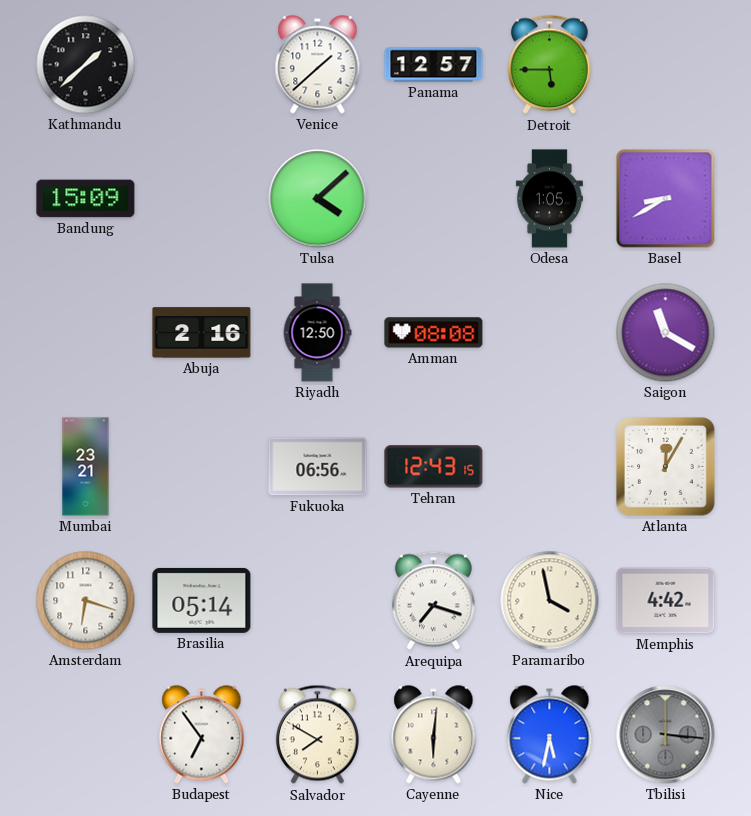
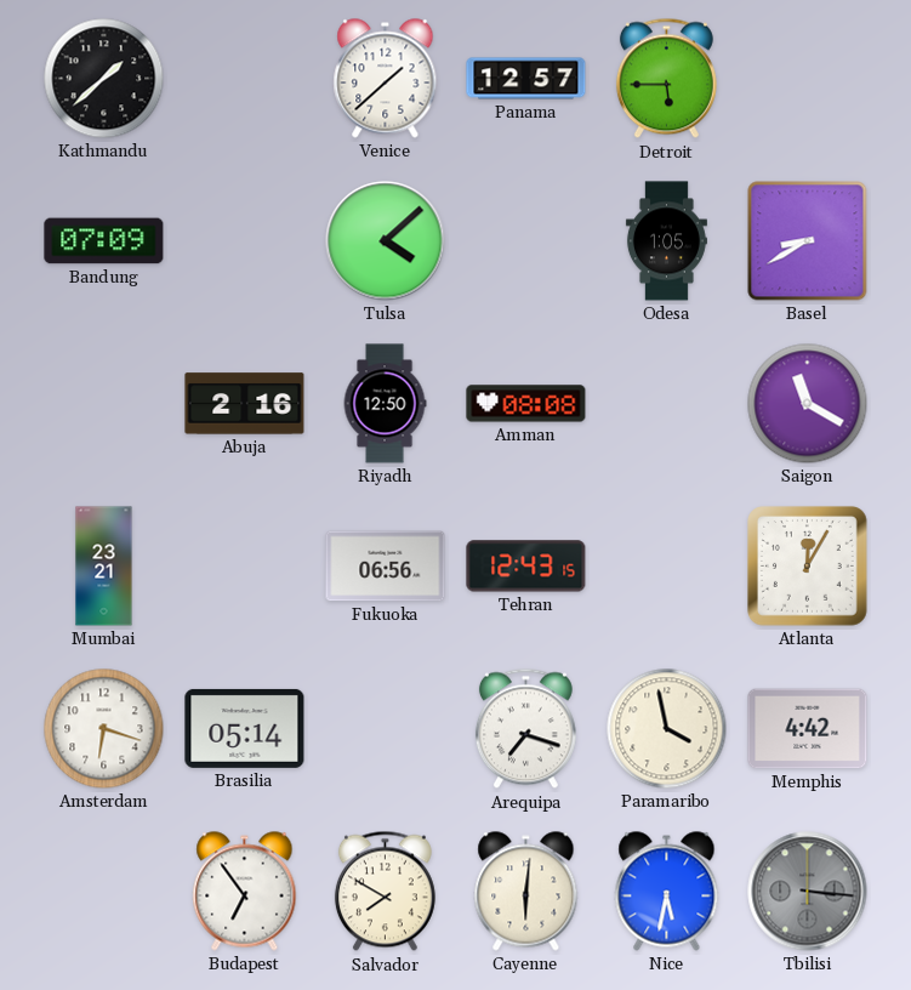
Bandung: 15:09 -> 07:09 (104, 241)
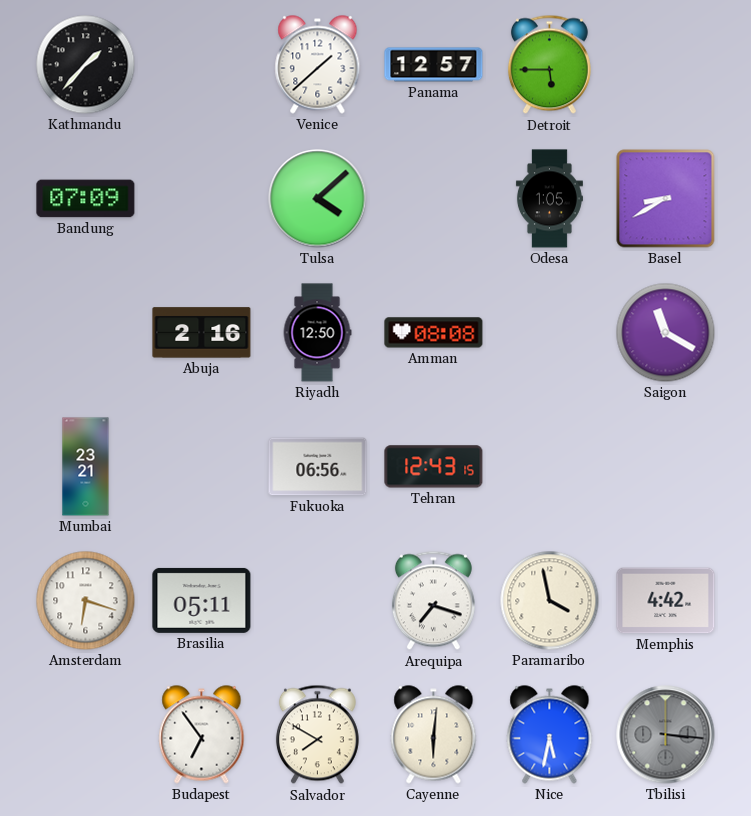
Kathmandu: 1:38 -> 1:37 (86, 65)
Atlanta: 12:05 -> none (808, 567)
Brasilia: 05:14 -> 05:11 (202, 600)
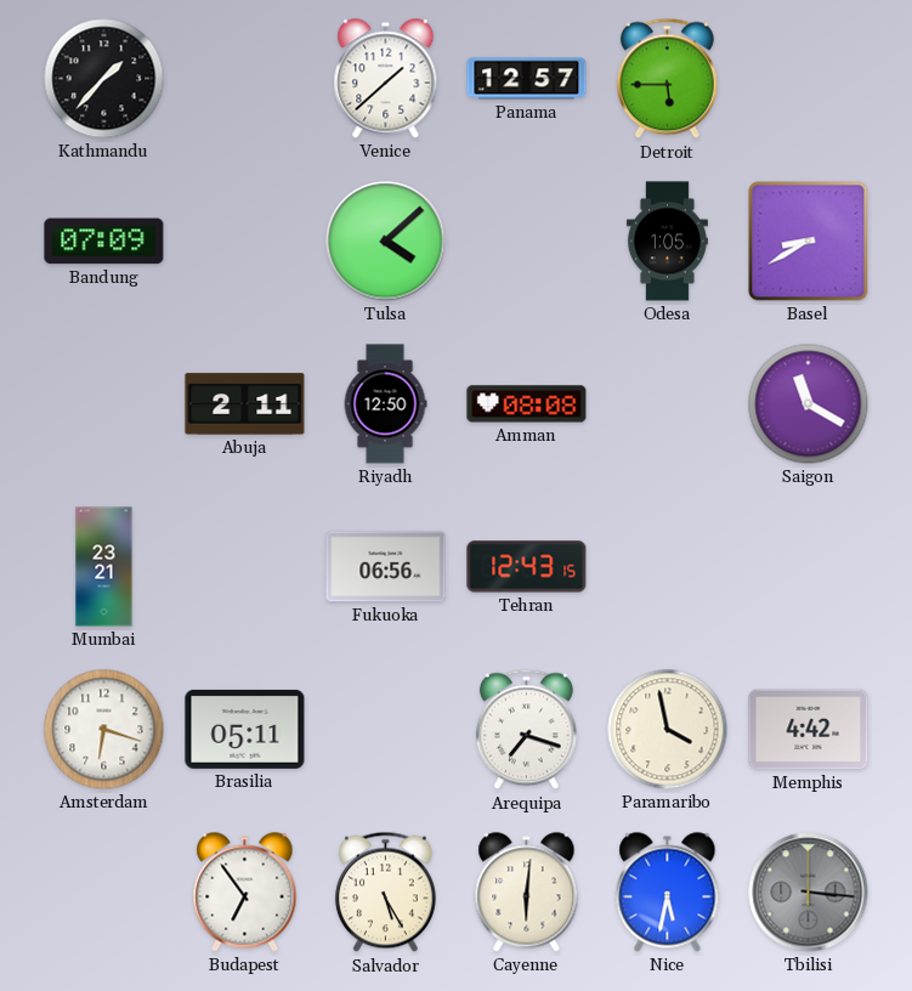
Abuja: 2:16 -> 2:11 (245, 404)
Salvador: 7:50 -> 5:25 (385, 893)
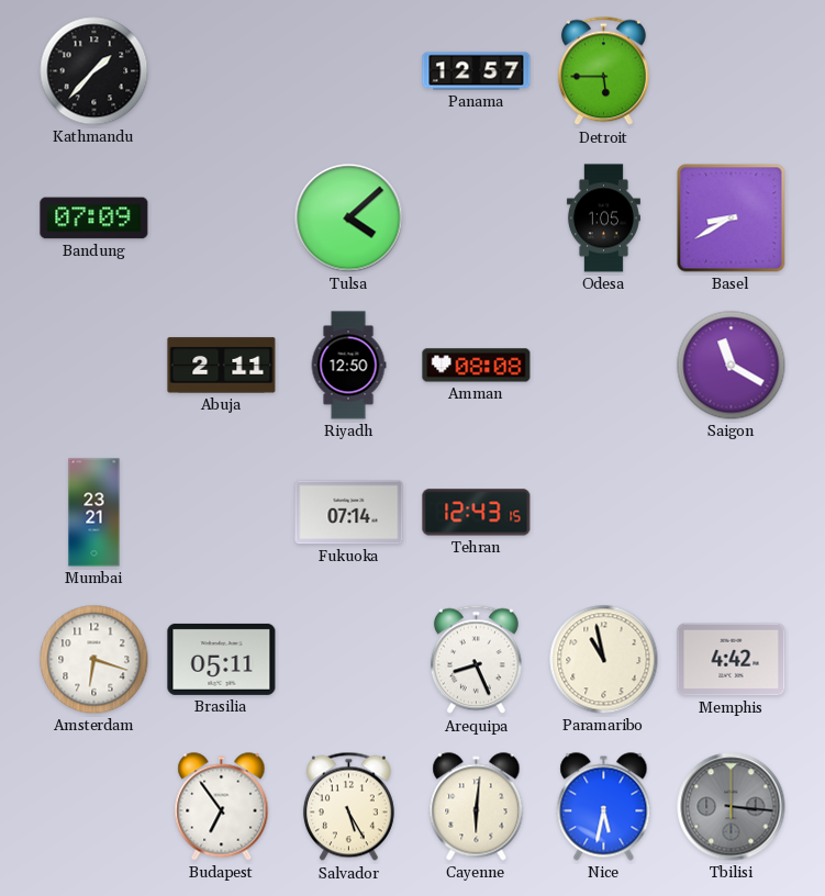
Venice: 1:38 -> none (386, 79)
Fukuoka: 06:56 -> 07:14 (349, 513)
Arequipa: 7:18 -> 8:26 (476, 660)
Paramaribo: 3:58 -> 10:58 (604, 660)
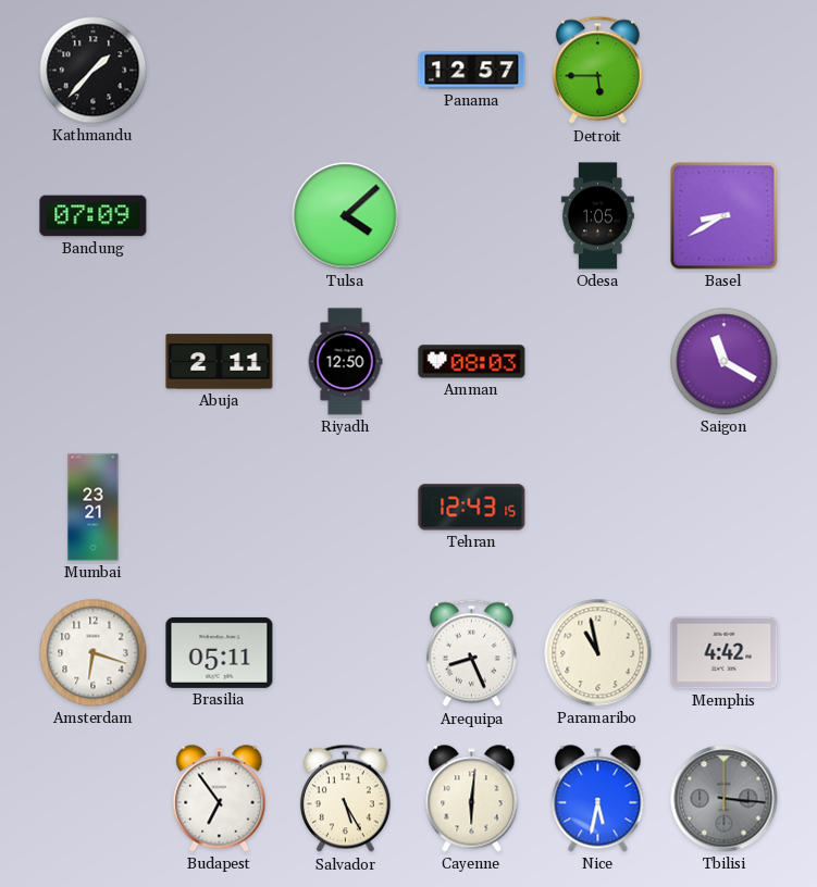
Amman: 08:08 -> 08:03 (472, 362)
Fukuoka: 07:14 -> none (349, 513)
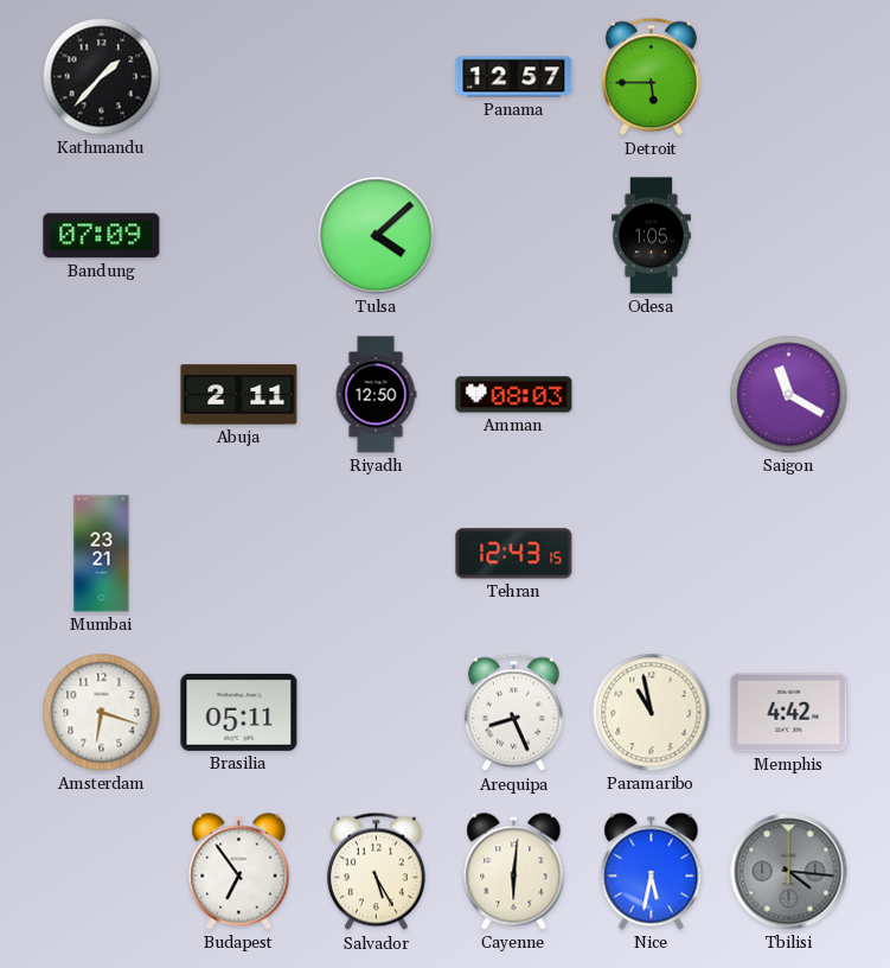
Basel: 8:40 -> none (725, 216)
Tbilisi: 3:16 -> 4:16 (789, 872)
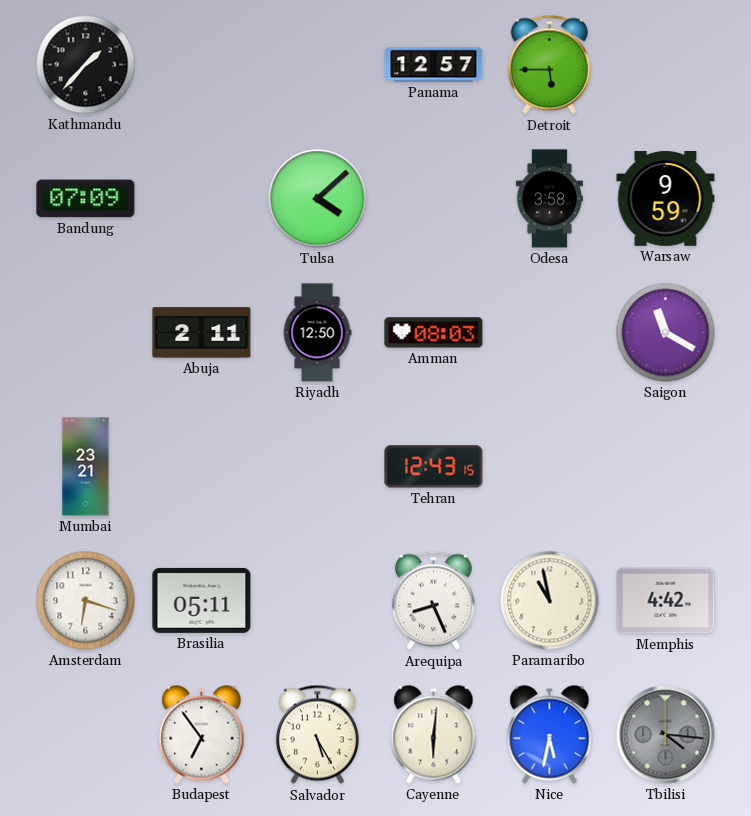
Odesa: 1:05 -> 3:58 (549, 199)
Warsaw: none -> 9:59 (666, 199)
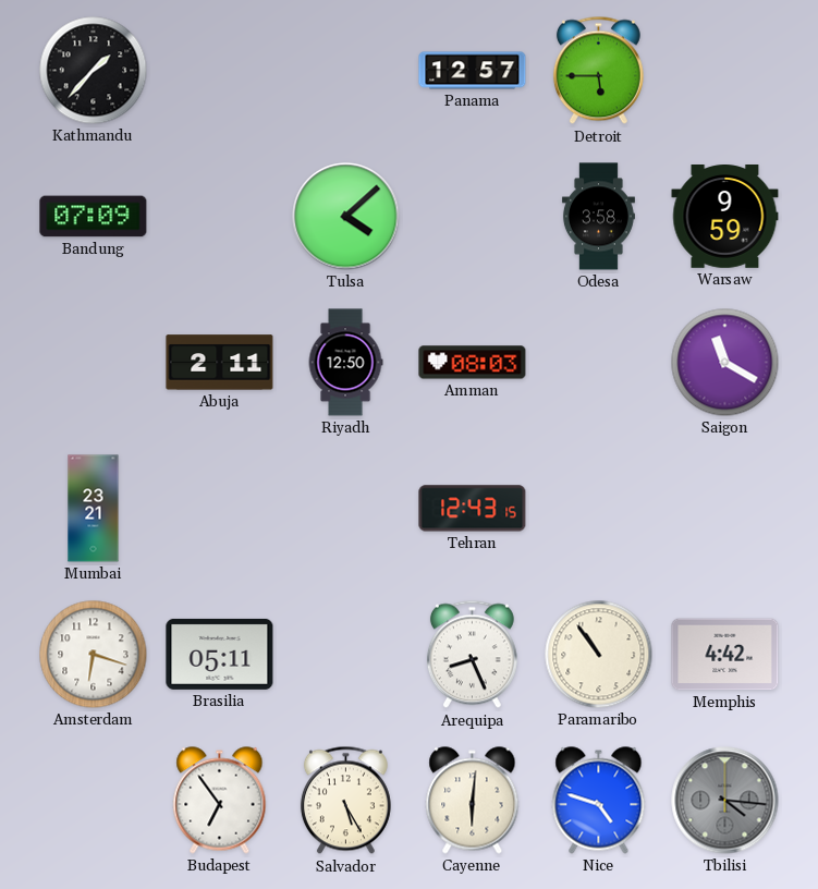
Paramaribo: 10:58 -> 10:54 (599, 655)
Nice: 5:32 -> 4:48 (599, 801)
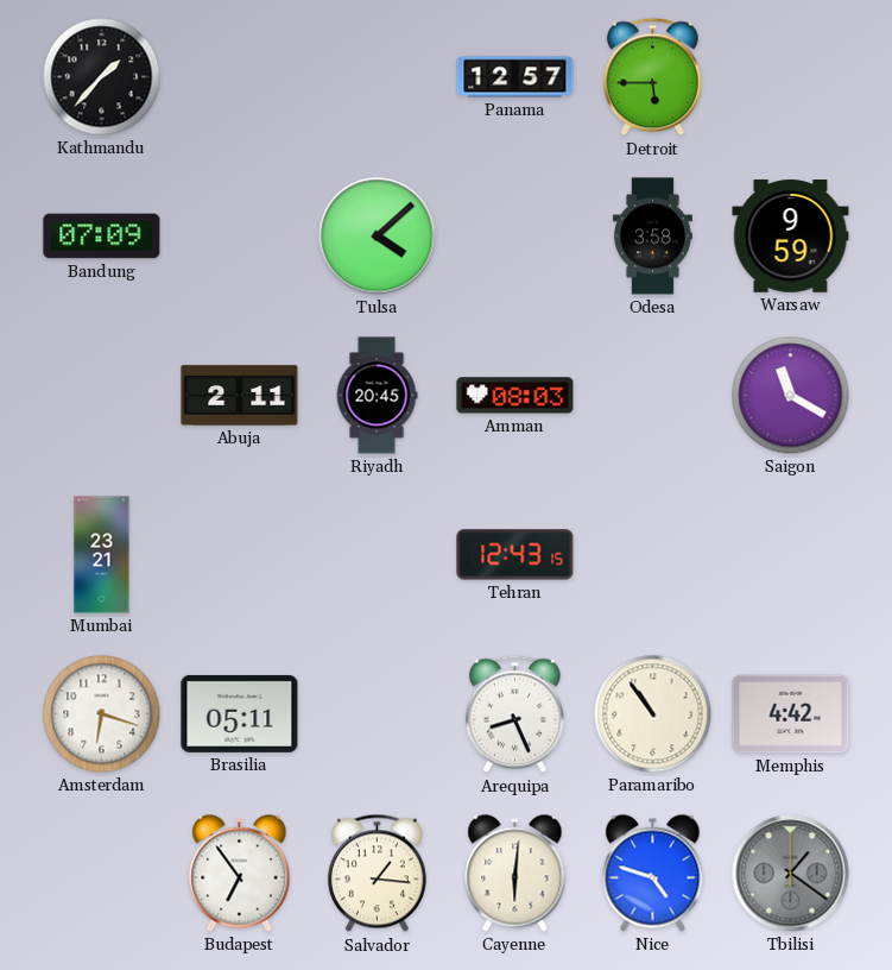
Riyadh: 12:50 -> 20:45 (377, 396)
Salvador: 5:25 -> 1:16 (377, 874)
Tbilisi: 4:16 -> 1:21 (791, 874)
